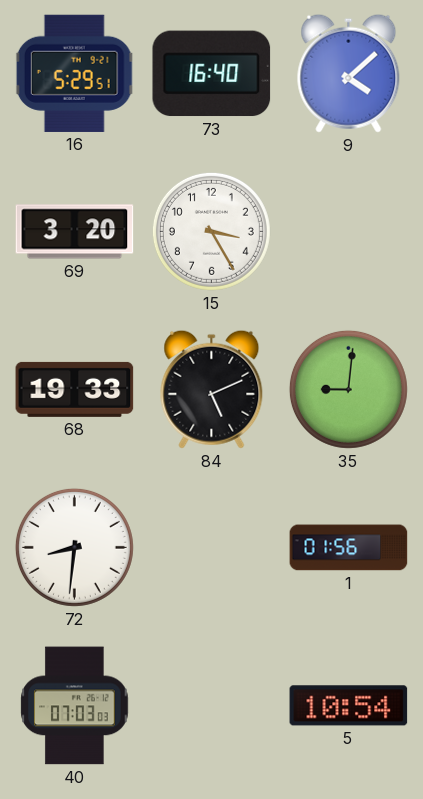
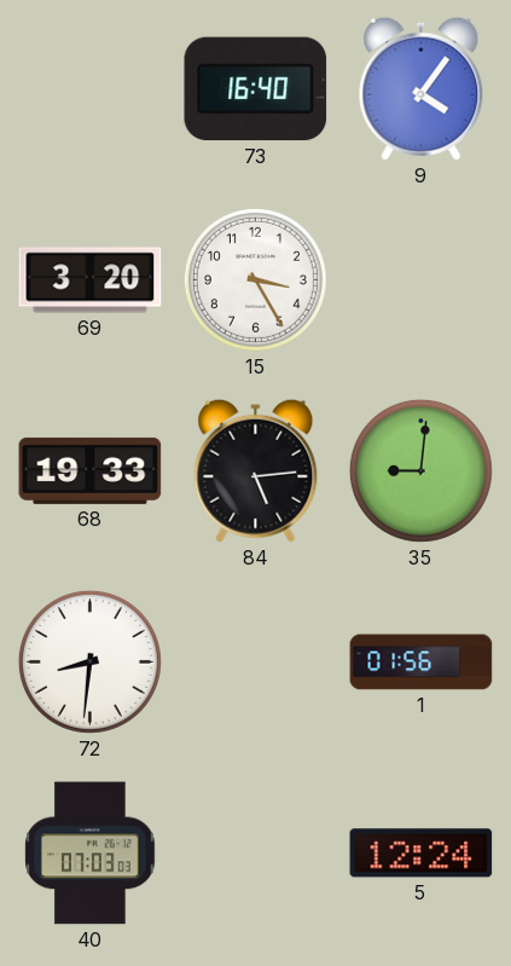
16: 5:29 -> none (74, 73)
9: 4:08 -> 4:06 (422, 88)
84: 5:11 -> 5:14 (256, 470)
5: 10:54 -> 12:24 (422, 854)
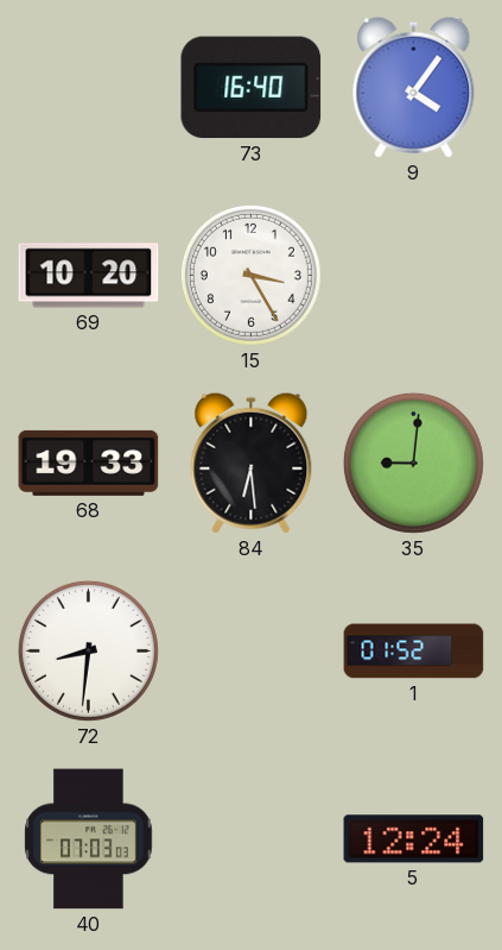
69: 3:20 -> 10:20 (89, 276)
84: 5:14 -> 6:29 (252, 463)
1: 01:56 -> 01:52 (414, 652)
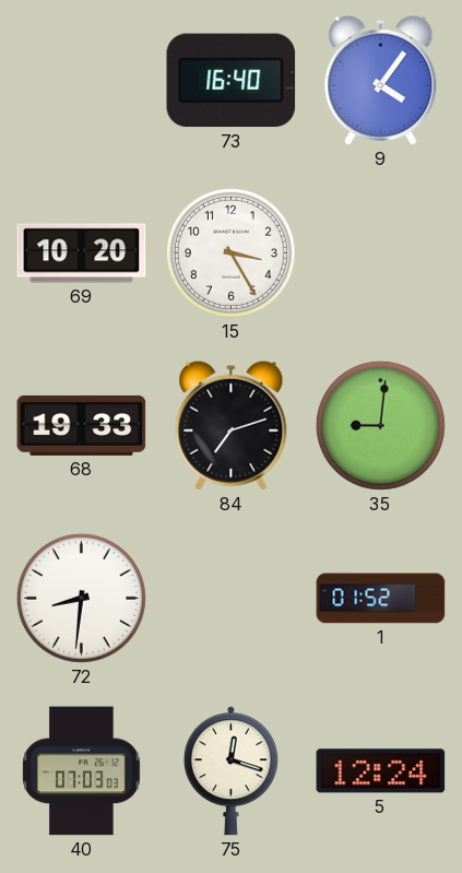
84: 6:29 -> 7:12 (232, 425)
75: none -> 12:18 (230, 771)
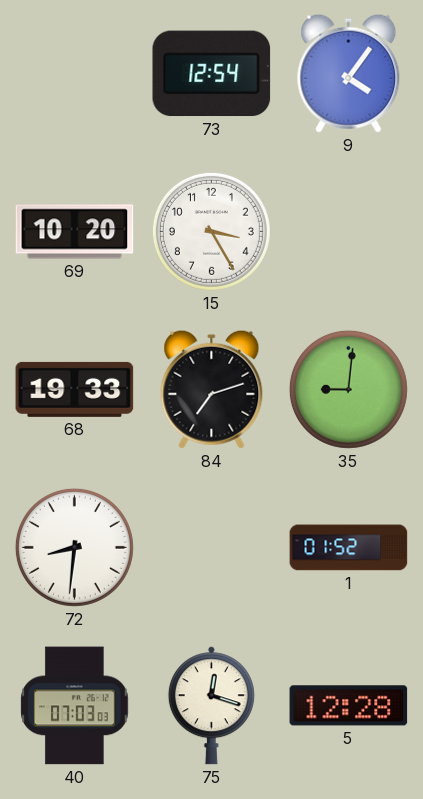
73: 16:40 -> 12:54 (212, 74)
5: 12:24 -> 12:28 (349, 706)
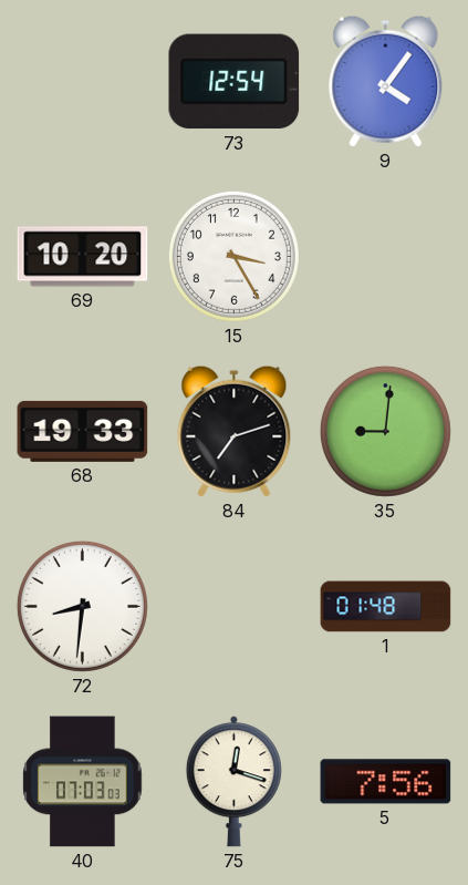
1: 01:52 -> 01:48 (386, 607)
5: 12:28 -> 7:56 (386, 782)
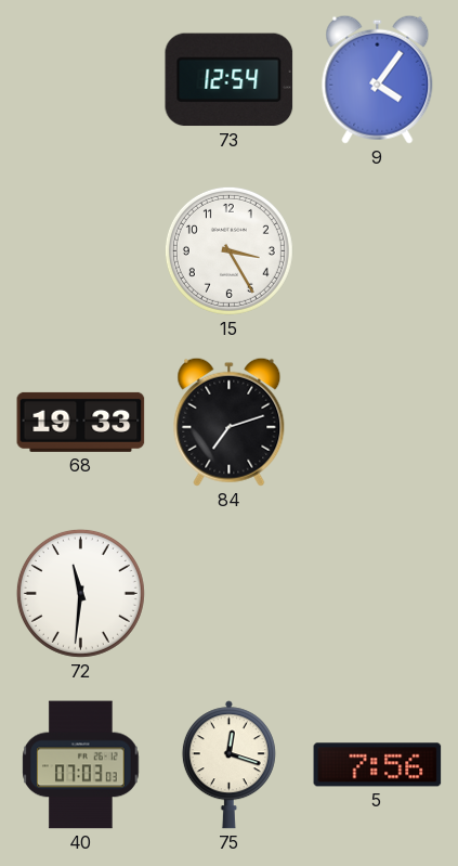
69: 10:20 -> none (83, 257)
35: 9:01 -> none (385, 431)
72: 8:31 -> 11:31 (80, 593)
1: 01:48 -> none (386, 607)
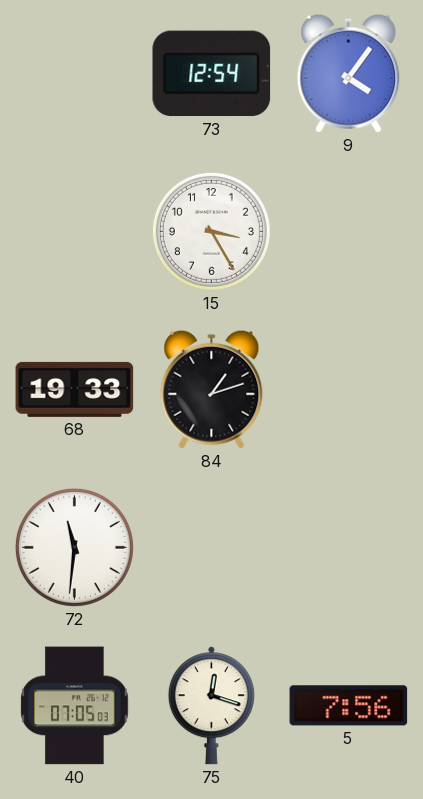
84: 7:12 -> 1:12 (212, 389)
40: 07:03 -> 07:05 (75, 706)
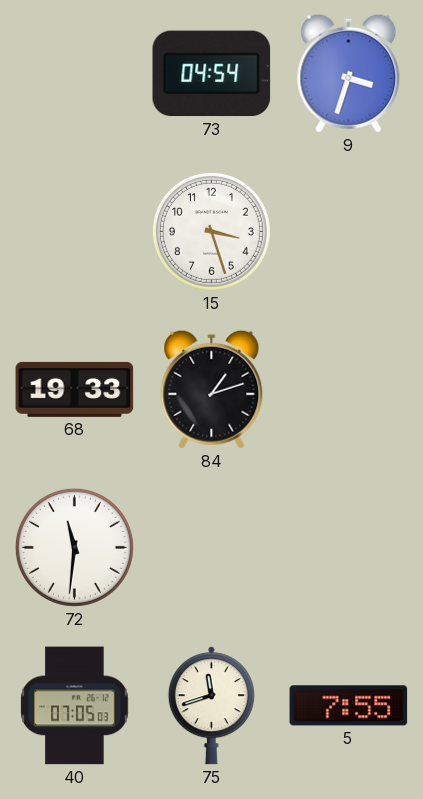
73: 12:54 -> 04:54 (212, 74)
9: 4:06 -> 3:33 (349, 73)
15: 3:25 -> 3:27 (211, 231)
75: 12:18 -> 11:42 (211, 706)
5: 7:56 -> 7:55 (349, 706)
